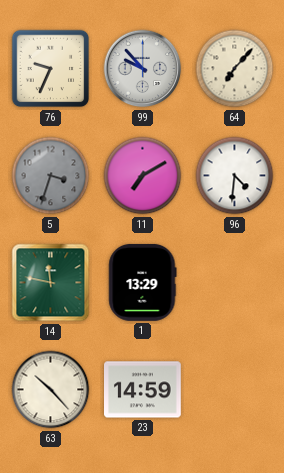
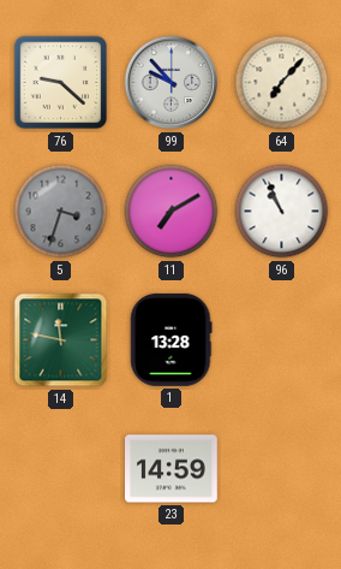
76: 9:34 -> 9:22 (61, 83)
96: 4:31 -> 10:56 (282, 212)
1: 13:29 -> 13:28 (172, 339)
63: 10:23 -> none (51, 390)
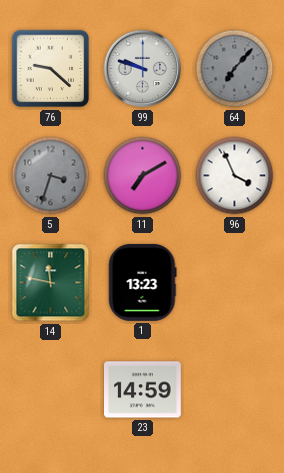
99: 9:53 -> 9:48 (143, 69)
64 dial: cream -> grey (235, 69)
96: 10:56 -> 3:56 (235, 176)
1: 13:28 -> 13:23 (143, 282)
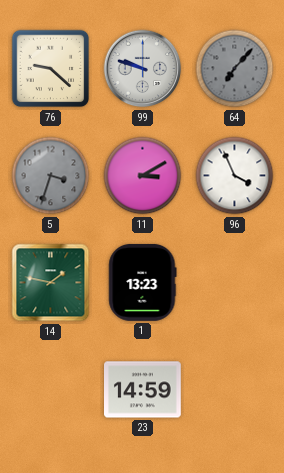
11: 7:10 -> 3:10 (143, 176)
14: 11:47 -> 1:47 (51, 283)
